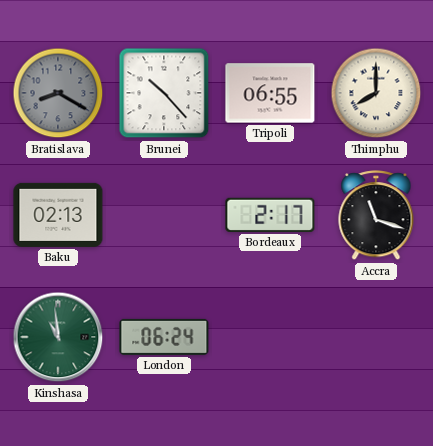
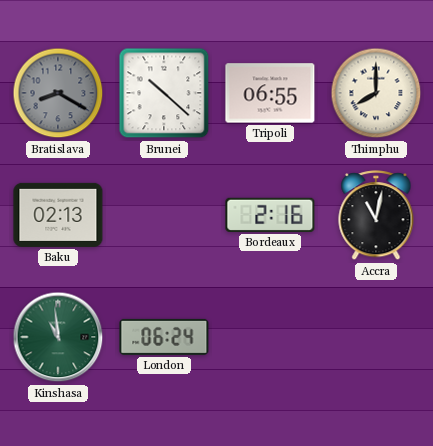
Brunei: 10:23 -> 10:22 (164, 93)
Bordeaux: 2:17 -> 2:16 (270, 215)
Accra: 11:18 -> 11:02 (376, 216)
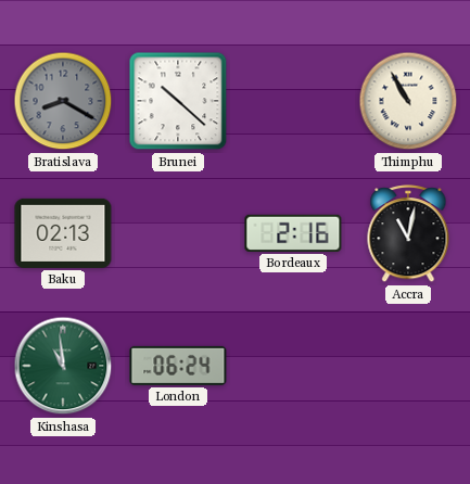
Tripoli: 06:55 -> none (270, 93)
Thimphu: 8:00 -> 10:55 (408, 101)
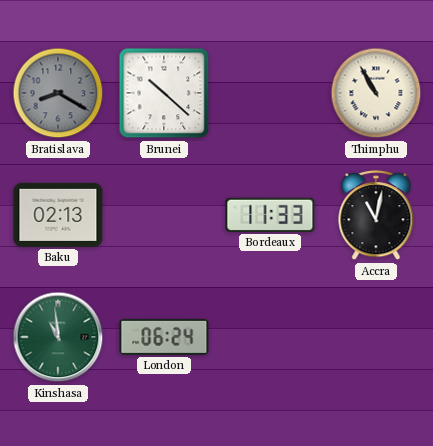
Bordeaux: 2:16 -> 11:33 (270, 215)
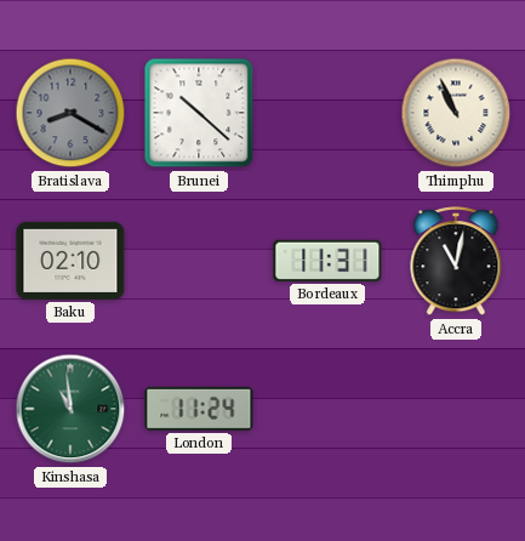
Thimphu: 10:55 -> 10:56 (456, 113)
Baku: 02:13 -> 02:10 (70, 261)
Bordeaux: 11:33 -> 11:31 (327, 261)
London: 06:24 -> 11:24 (199, 409)
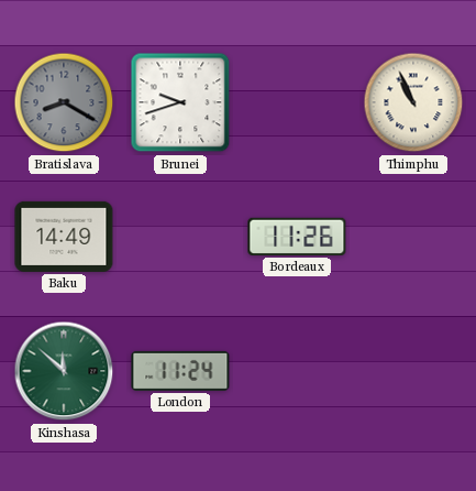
Brunei: 10:22 -> 9:42 (180, 102)
Baku: 02:10 -> 14:49 (64, 237)
Bordeaux: 11:31 -> 11:26 (297, 237)
Accra: 11:02 -> none (456, 262)
Kinshasa: 10:59 -> 11:52 (64, 371)
